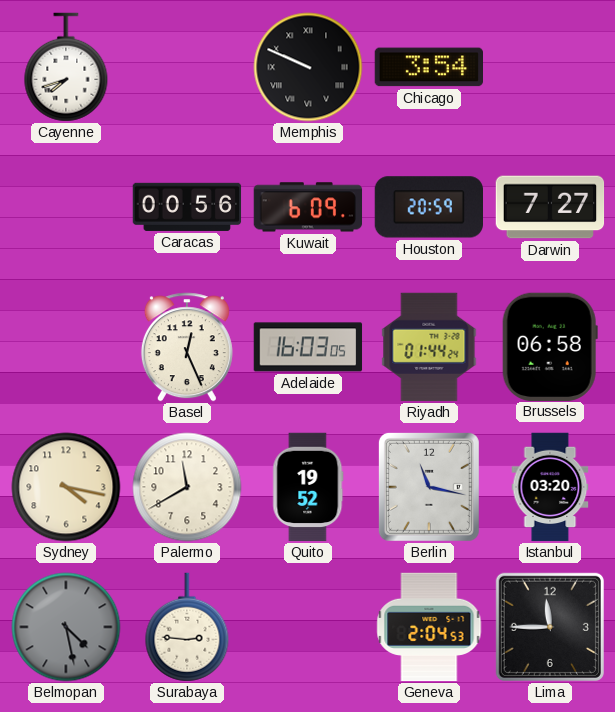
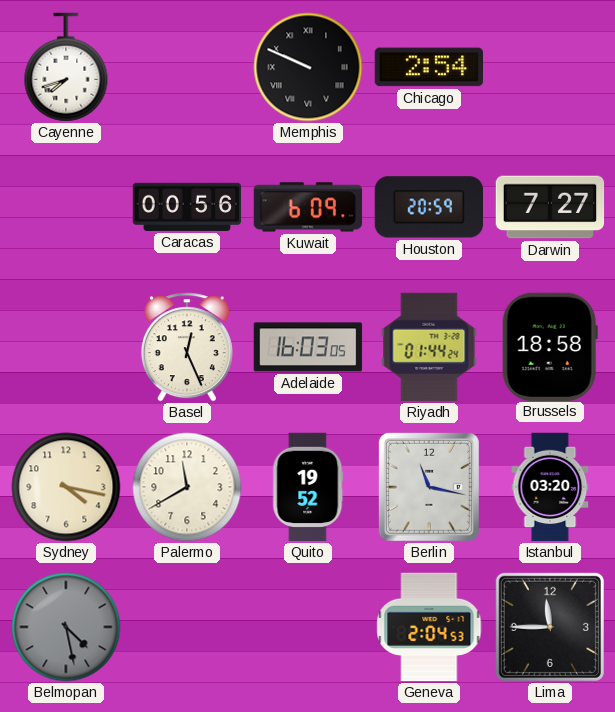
Chicago: 3:54 -> 2:54 (428, 67)
Brussels: 06:58 -> 18:58 (550, 346)
Surabaya: 2:46 -> none (187, 627)
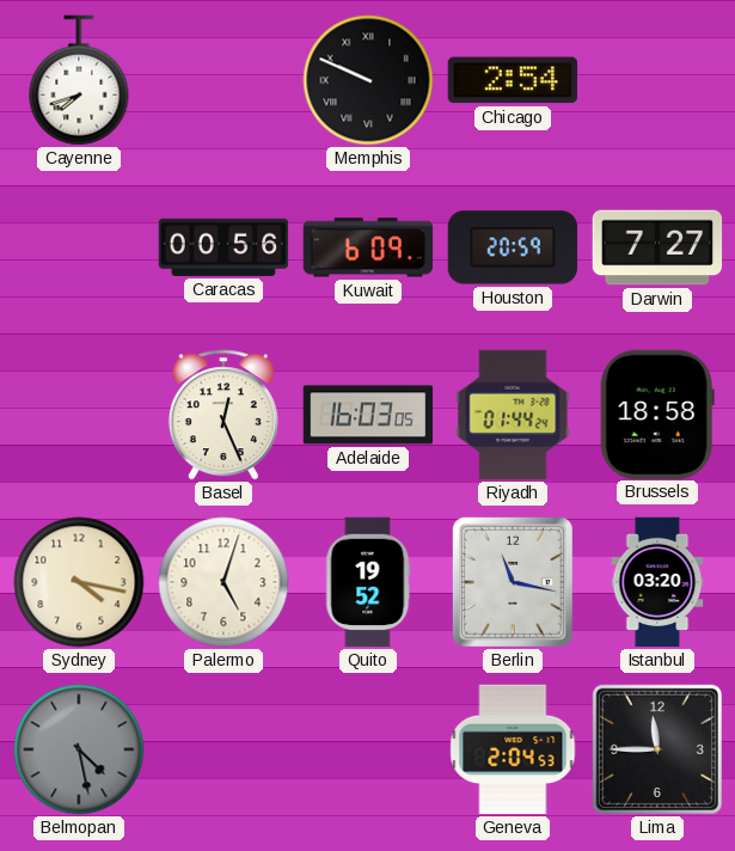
Palermo: 11:40 -> 5:03 (223, 582)
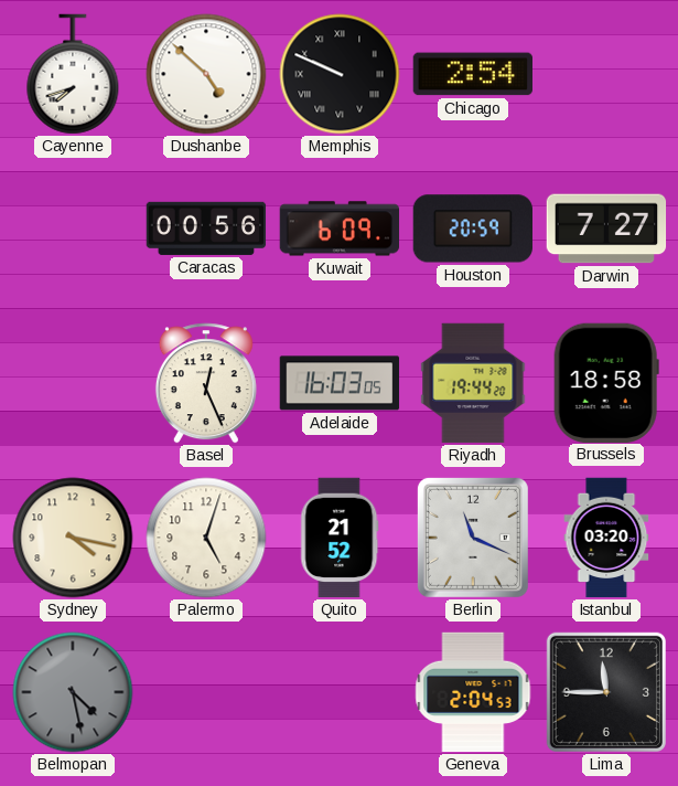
Dushanbe: none -> 4:52 (206, 74)
Riyadh: 01:44 -> 19:44 (473, 383)
Quito: 19:52 -> 21:52 (340, 538)
Berlin: 11:17 -> 11:19 (473, 538)
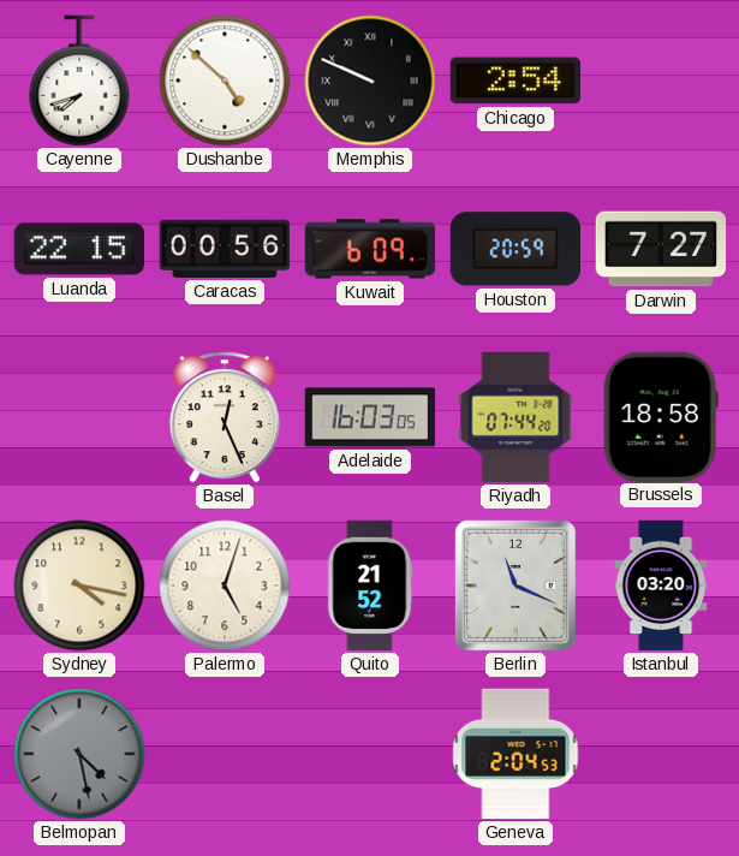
Luanda: none -> 22:15 (79, 249)
Riyadh: 19:44 -> 07:44 (515, 417)
Lima: 11:45 -> none (606, 692)
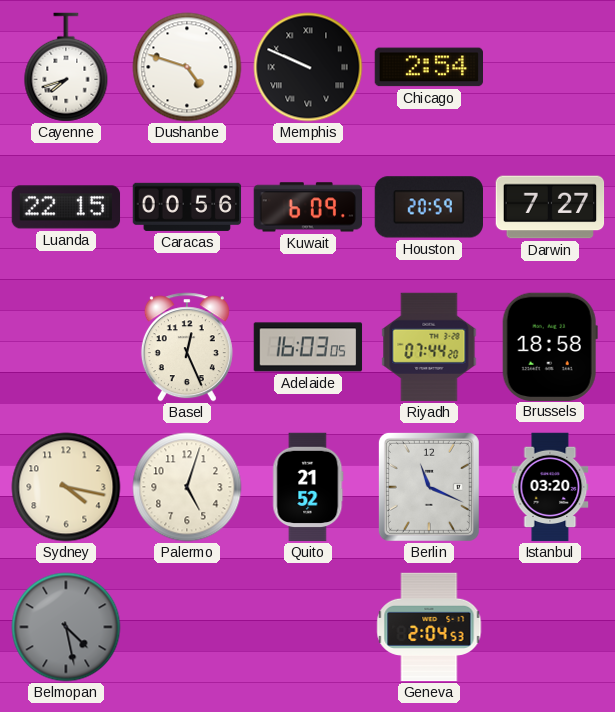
Dushanbe: 4:52 -> 4:48 (187, 67)
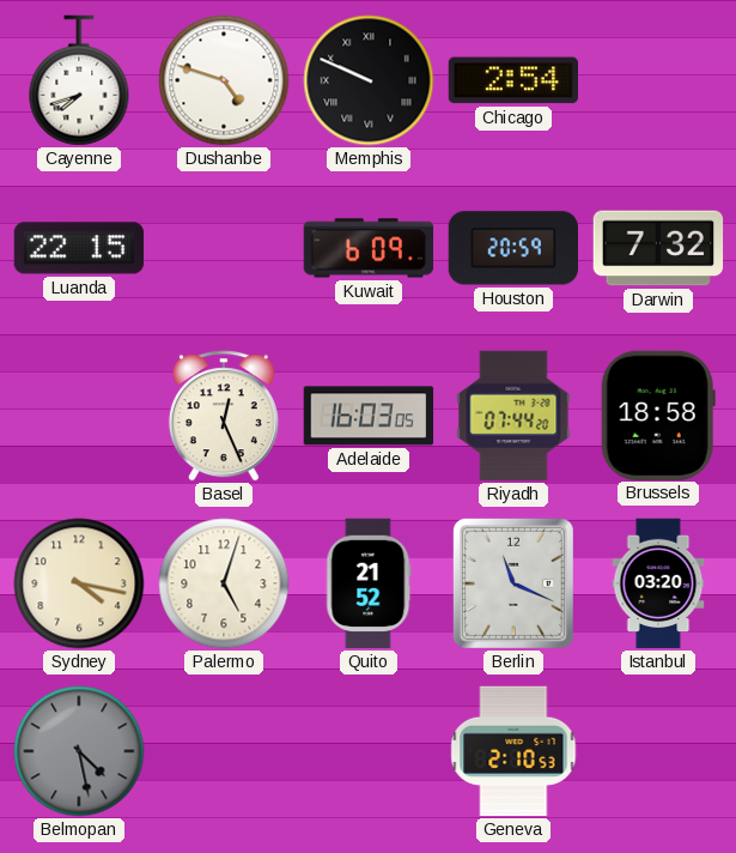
Caracas: 00:56 -> none (187, 207)
Darwin: 7:27 -> 7:32 (658, 248)
Geneva: 2:04 -> 2:10 (513, 751)
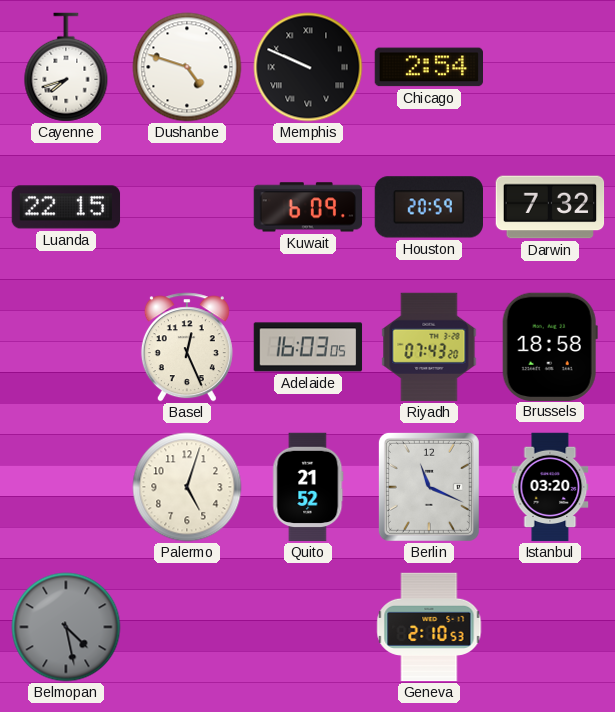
Riyadh: 07:44 -> 07:43 (429, 347)
Sydney: 4:17 -> none (79, 583)
